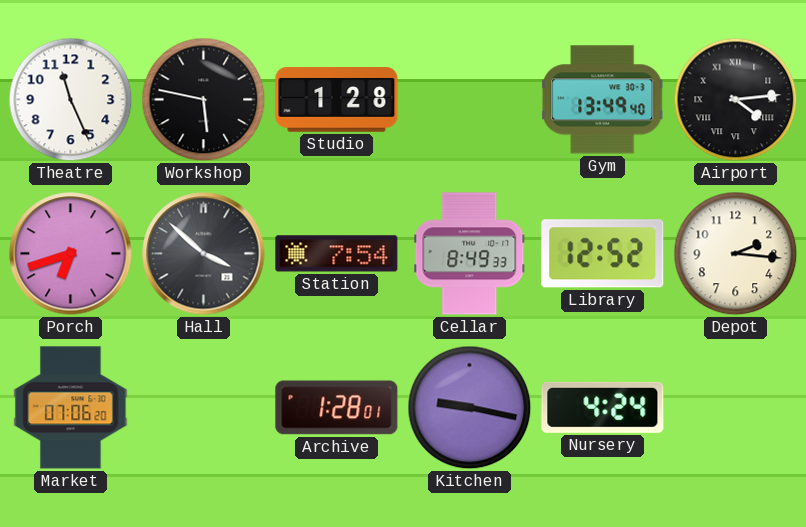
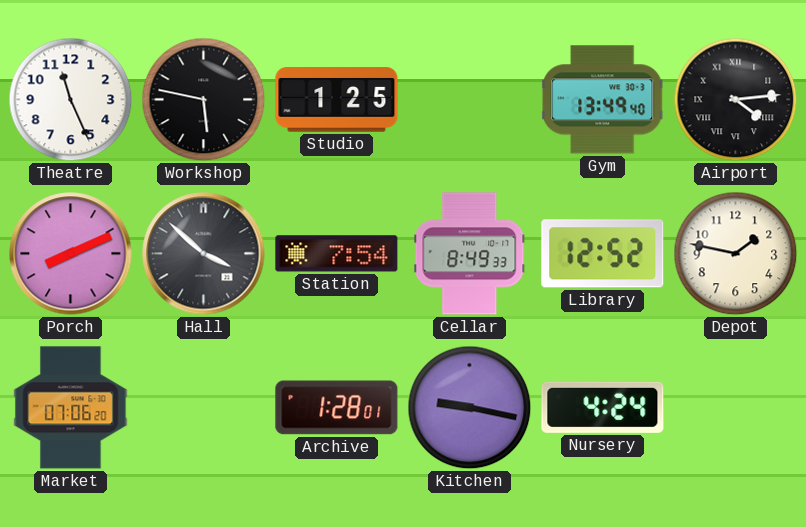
Studio: 1:28 -> 1:25 (337, 100)
Porch: 6:42 -> 8:11 (71, 254)
Depot: 2:16 -> 1:47 (736, 254)
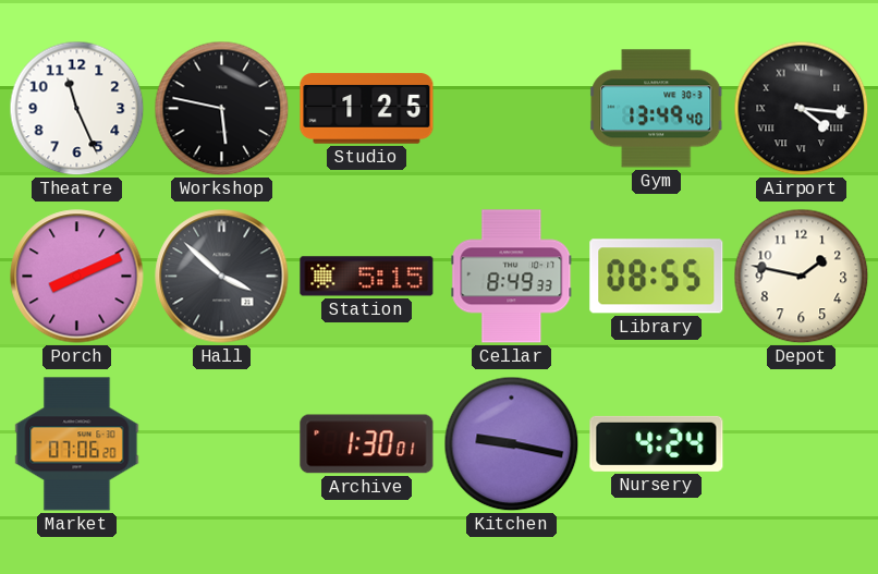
Airport: 4:14 -> 4:16 (802, 109)
Station: 7:54 -> 5:15 (367, 277)
Library: 12:52 -> 08:55 (657, 277)
Archive: 1:28 -> 1:30 (367, 444)
